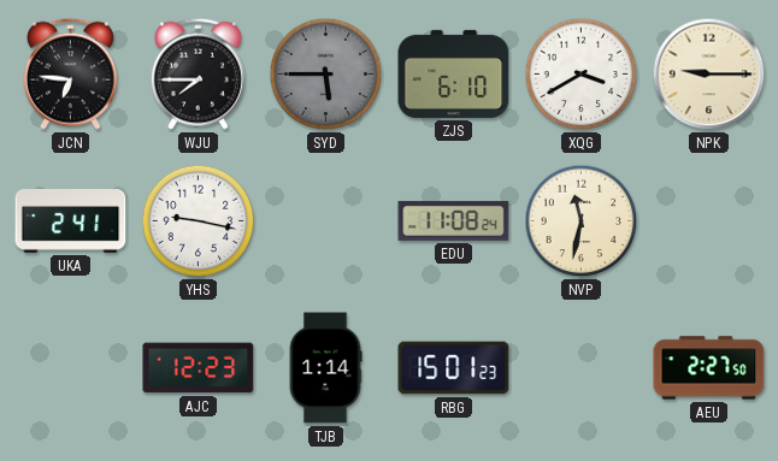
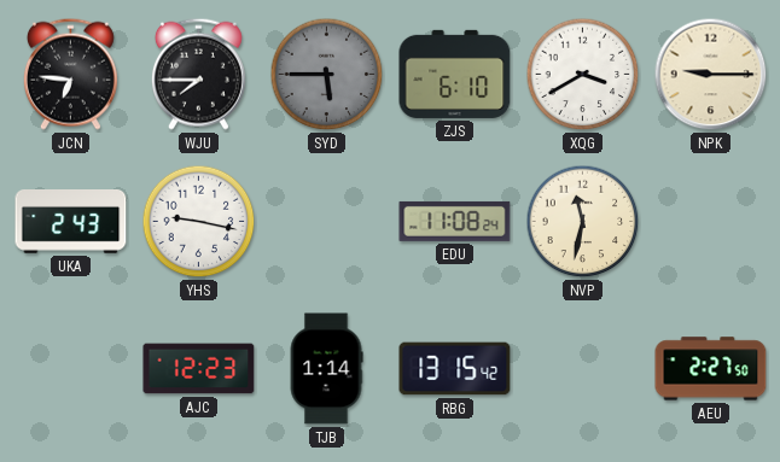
UKA: 2:41 -> 2:43 (71, 222)
RBG: 15:01 -> 13:15 (455, 369)
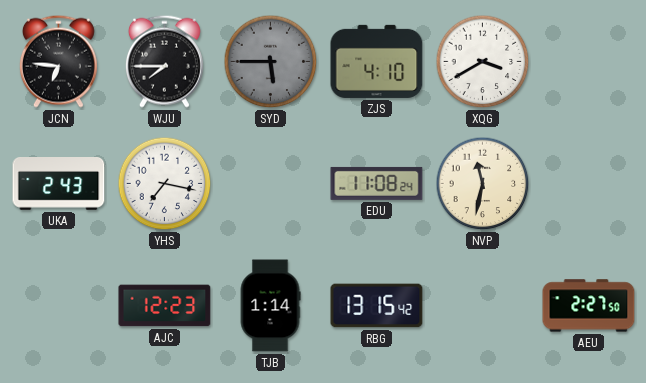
ZJS: 6:10 -> 4:10 (377, 61)
NPK: 9:15 -> none (711, 75)
YHS: 9:17 -> 7:17 (165, 184)
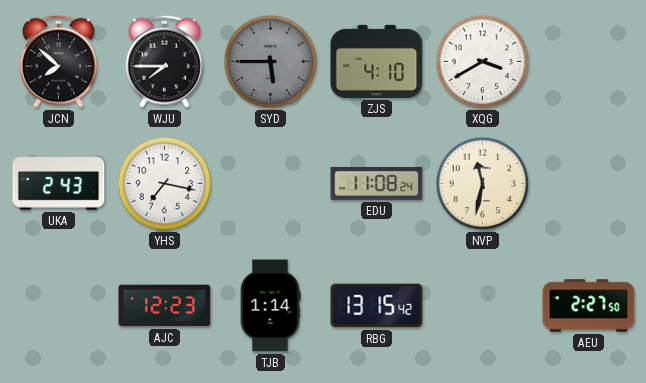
JCN: 6:46 -> 7:52 (58, 61)
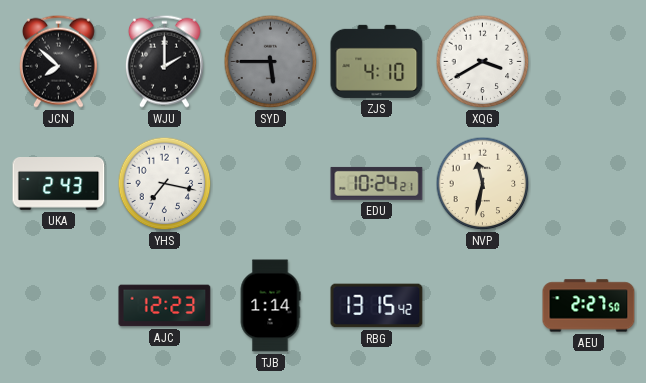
WJU: 7:45 -> 2:00 (164, 61)
EDU: 11:08 -> 10:24 (377, 183)
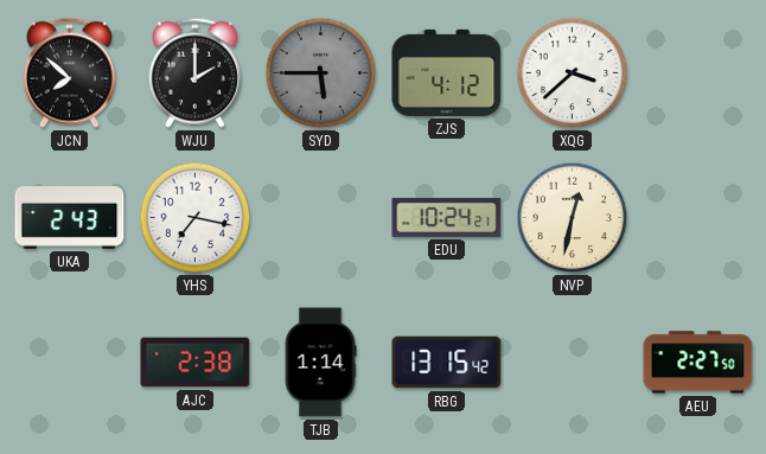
ZJS: 4:10 -> 4:12 (447, 72)
XQG: 3:40 -> 3:38 (573, 73)
NVP: 11:32 -> 12:32 (573, 218)
AJC: 12:23 -> 2:38 (196, 363)
